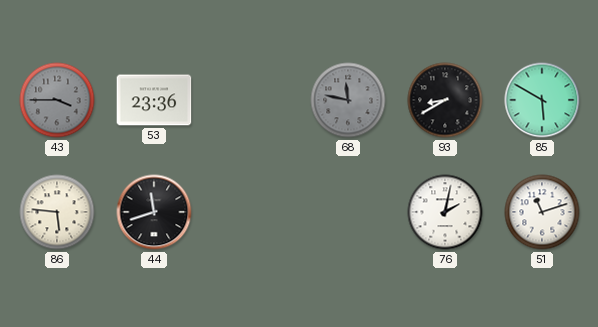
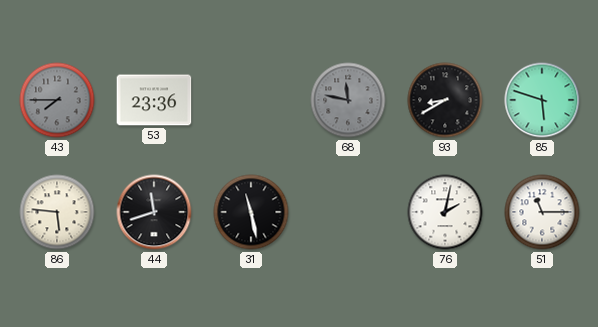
43: 3:45 -> 7:45 (57, 100)
85: 5:50 -> 5:48 (542, 100)
31: none -> 11:28 (251, 212)
51: 11:12 -> 11:15 (542, 212)
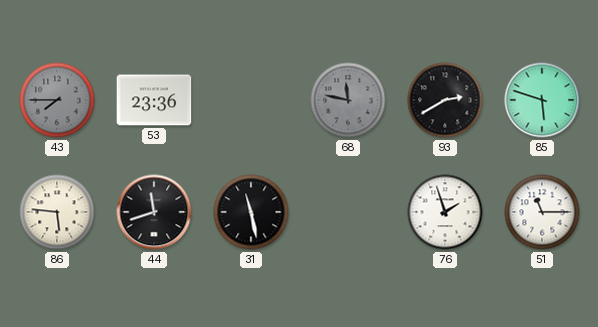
93: 8:40 -> 2:40 (445, 100)
76: 2:02 -> 1:57 (445, 212)
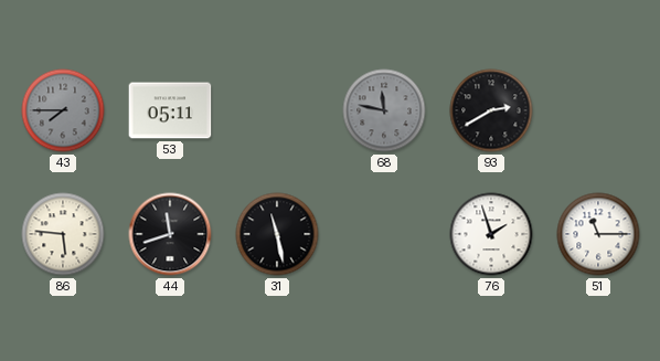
53: 23:36 -> 05:11 (170, 110)
85: 5:48 -> none (542, 100)
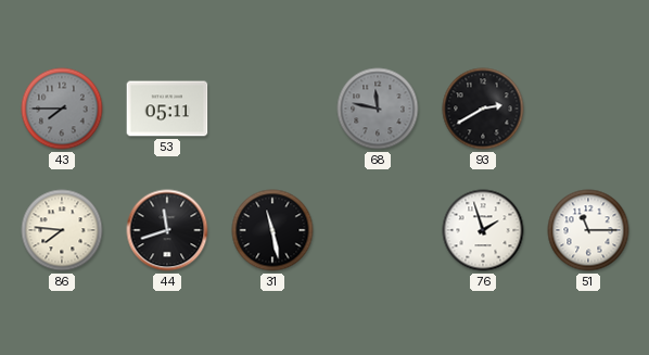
86: 5:46 -> 7:46 (62, 230)
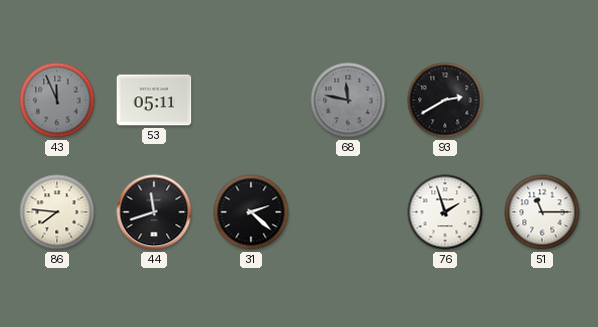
43: 7:45 -> 11:56 (57, 100)
31: 11:28 -> 2:22 (251, 212)
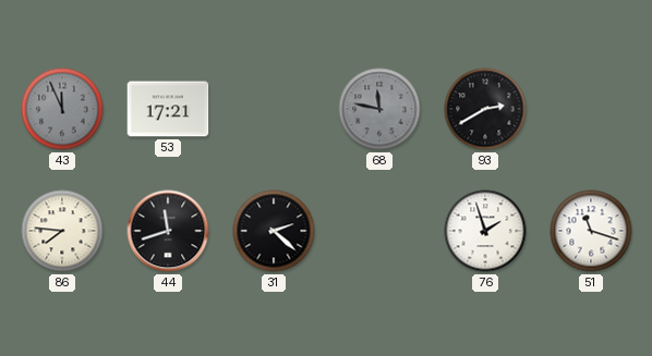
53: 05:11 -> 17:21 (168, 109)
51: 11:15 -> 11:18 (591, 231)
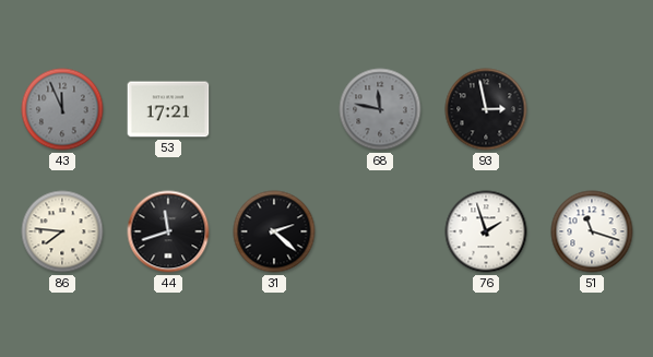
93: 2:40 -> 2:58 (486, 109)
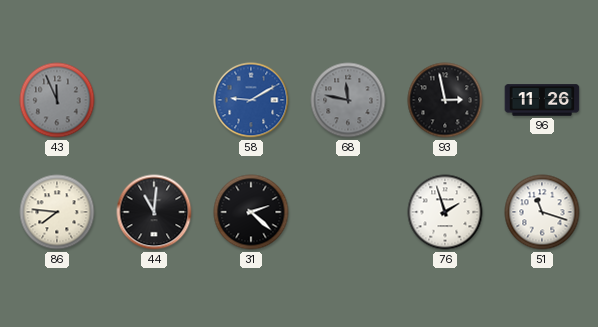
53: 17:21 -> none (168, 109)
58: none -> 9:10 (251, 100)
96: none -> 11:26 (542, 100)
44: 11:42 -> 11:01 (154, 212)
